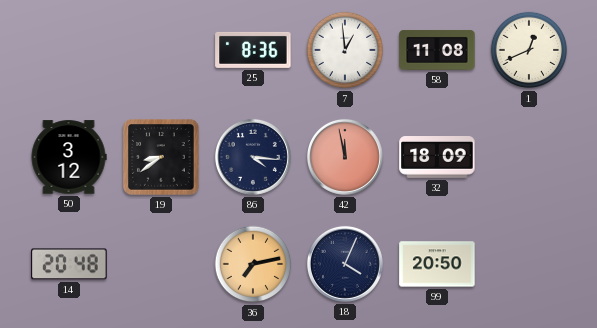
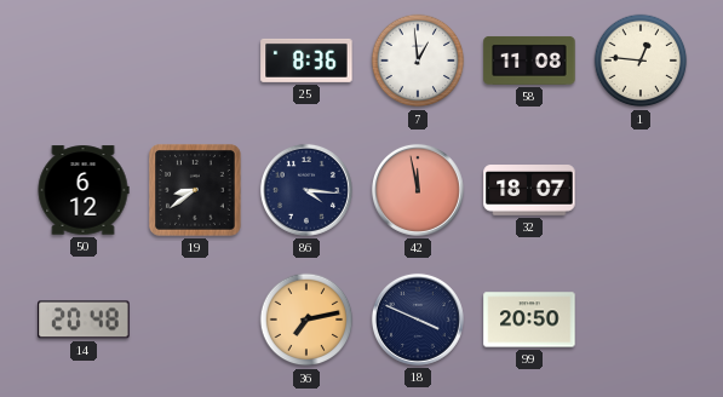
1: 12:41 -> 12:46 (641, 61)
50: 3:12 -> 6:12 (84, 190)
32: 18:09 -> 18:07 (529, 191)
18: 4:04 -> 3:49 (418, 320)
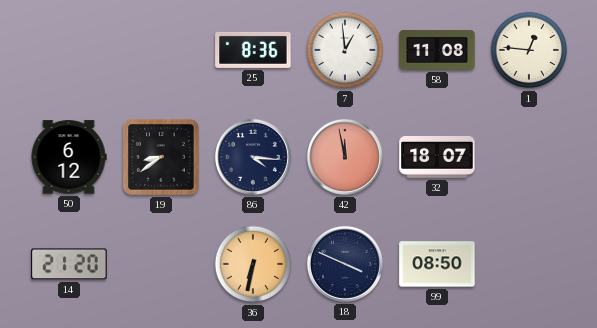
14: 20:48 -> 21:20 (69, 264)
36: 7:13 -> 6:32 (253, 264)
99: 20:50 -> 08:50 (437, 264)
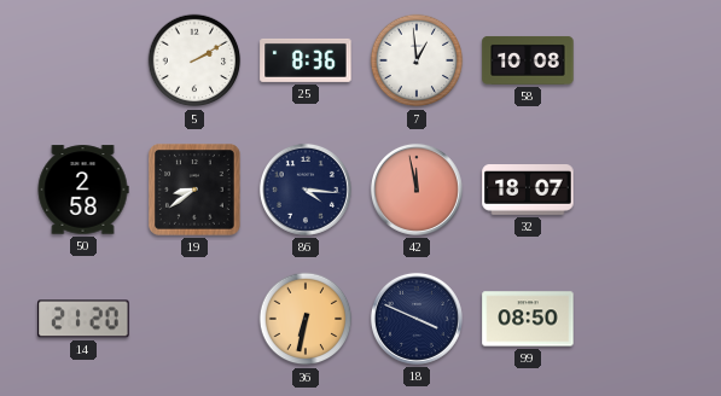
5: none -> 2:10 (194, 60)
58: 11:08 -> 10:08 (528, 60)
1: 12:46 -> none (529, 50)
50: 6:12 -> 2:58 (83, 190)
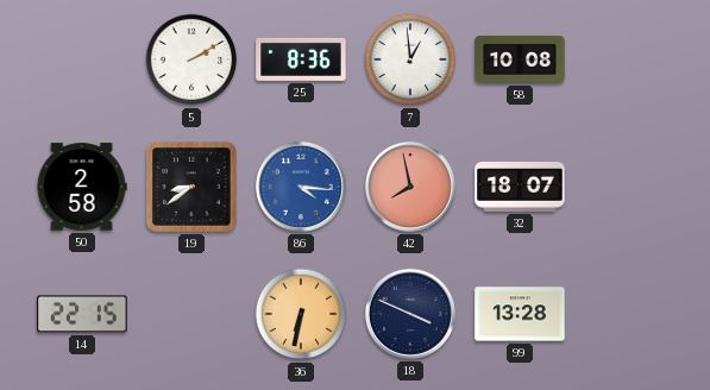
86 dial: navy -> blue (301, 187)
42: 11:58 -> 7:58 (410, 187)
14: 21:20 -> 22:15 (82, 314)
99: 08:50 -> 13:28 (520, 314)
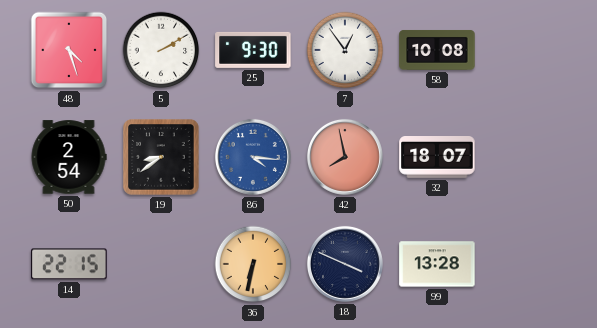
48: none -> 4:27 (69, 50)
25: 8:36 -> 9:30 (253, 50)
7: 12:59 -> 12:54 (345, 50)
50: 2:58 -> 2:54 (69, 157)
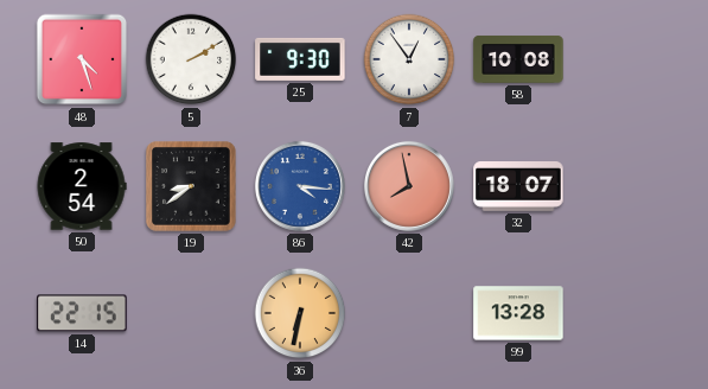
18: 3:49 -> none (345, 264)
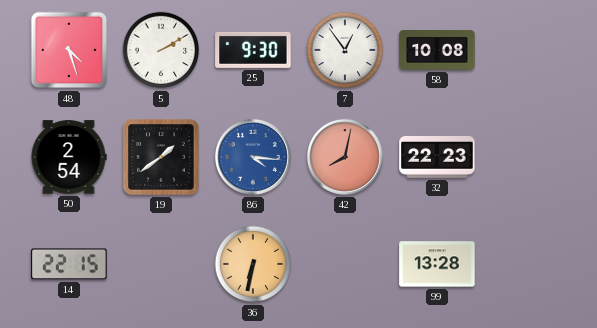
19: 8:39 -> 1:39 (162, 158)
42: 7:58 -> 8:02 (345, 157)
32: 18:07 -> 22:23 (437, 158)
